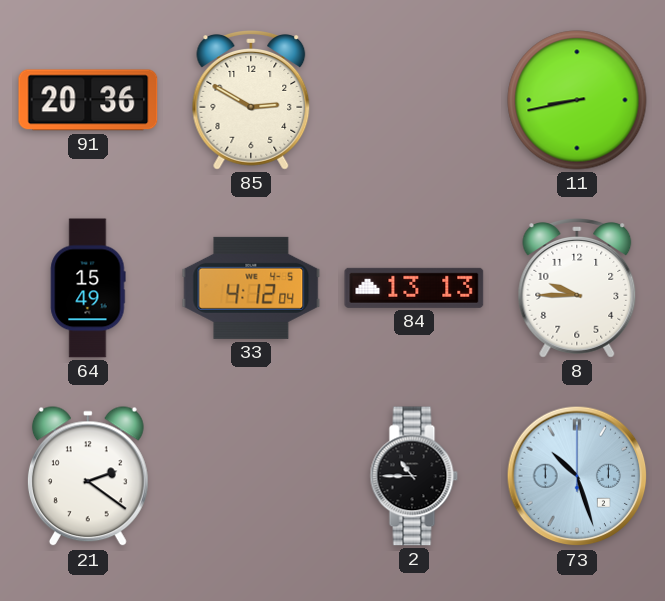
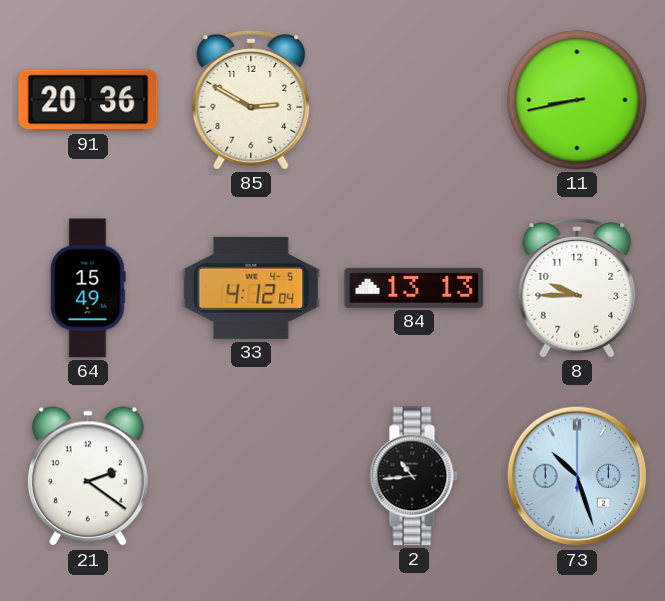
2: 10:45 -> 10:44 (414, 476)
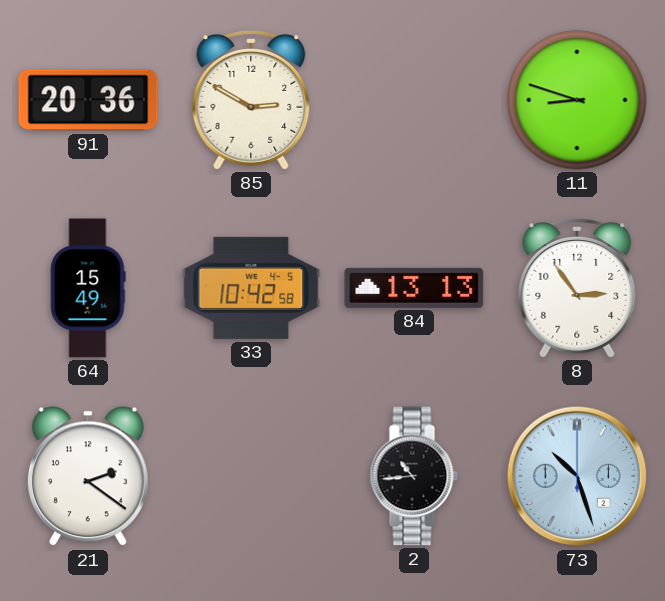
11: 8:43 -> 8:48 (577, 100)
33: 4:12 -> 10:42 (251, 288)
8: 9:45 -> 2:54 (577, 289)
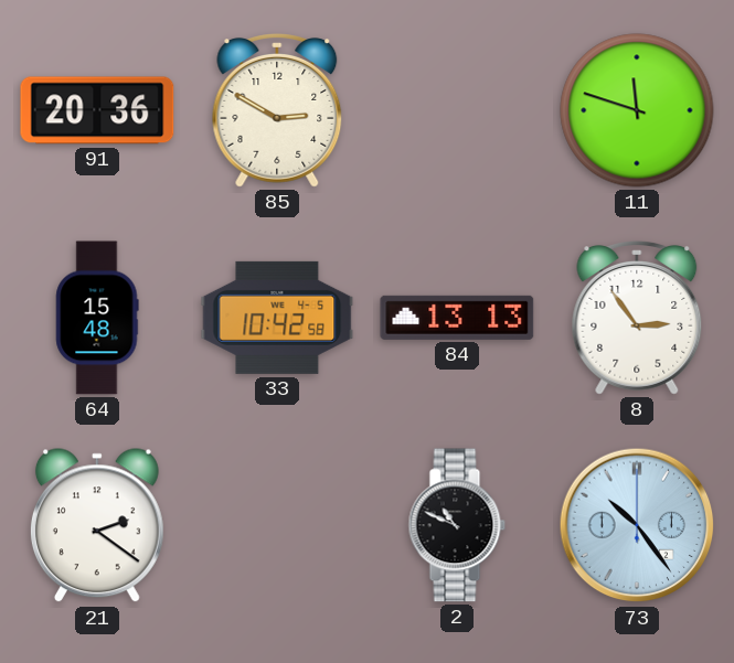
11: 8:48 -> 11:48 (637, 110)
64: 15:49 -> 15:48 (97, 318)
2: 10:44 -> 10:49 (457, 525)
73: 10:27 -> 10:24 (637, 525)
